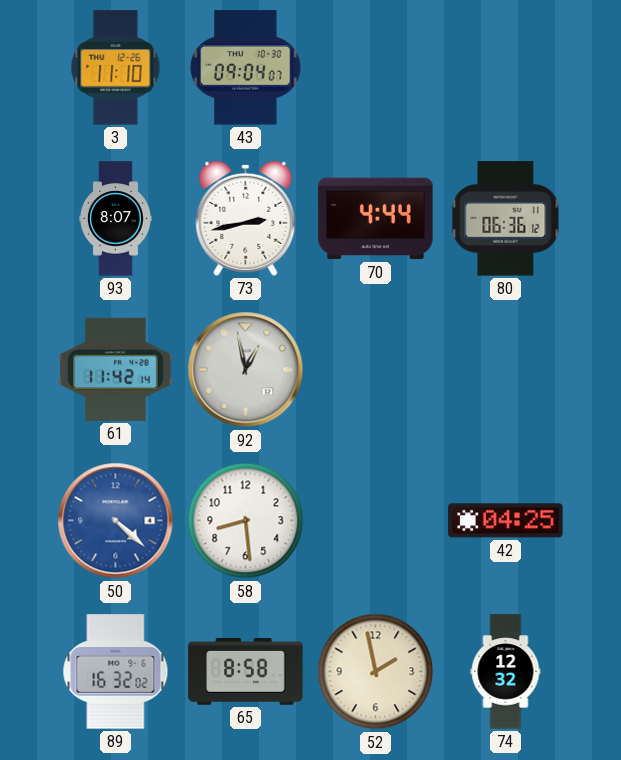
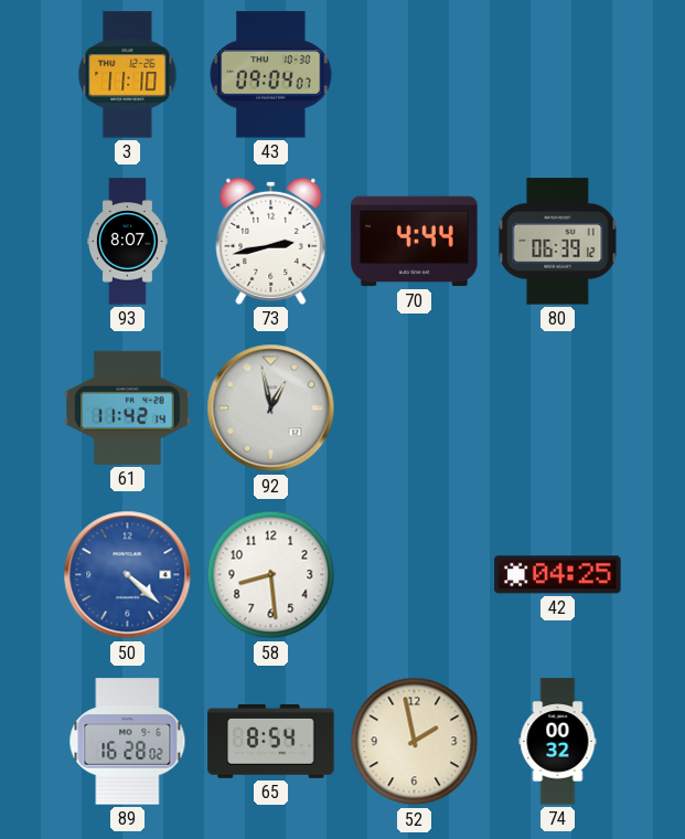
80: 06:36 -> 06:39 (558, 242)
89: 16:32 -> 16:28 (128, 742)
65: 8:58 -> 8:54 (271, 741)
74: 12:32 -> 00:32 (558, 742)
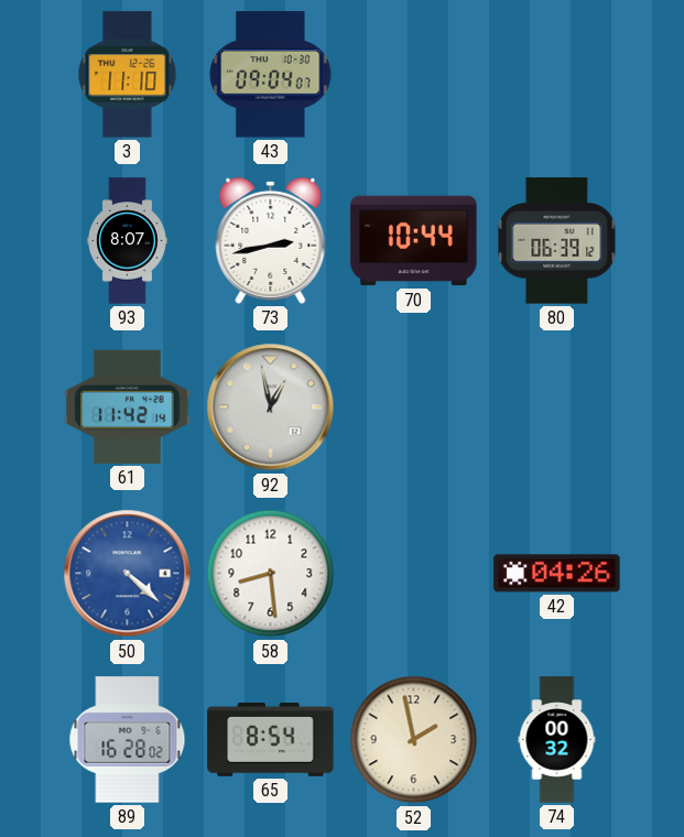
70: 4:44 -> 10:44 (414, 241)
42: 04:25 -> 04:26 (557, 574)
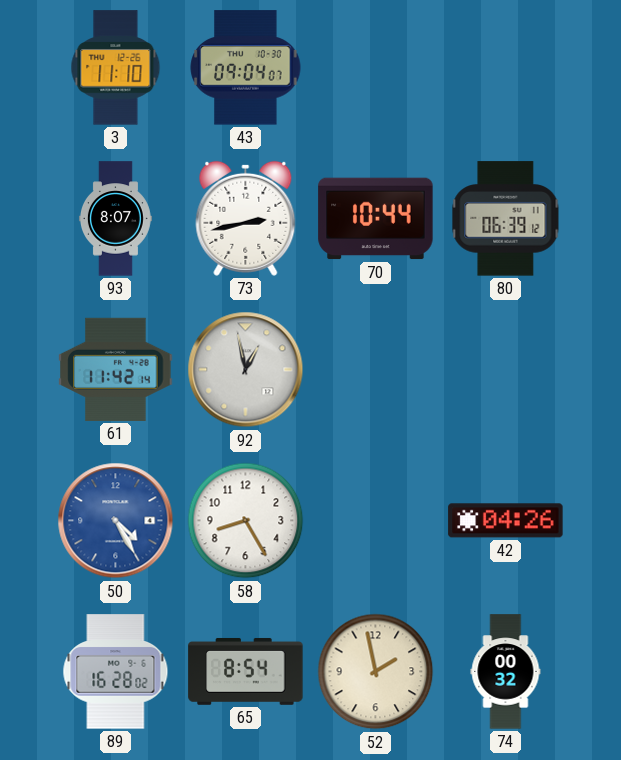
50: 4:22 -> 4:25 (116, 521)
58: 8:29 -> 8:25 (246, 521)
